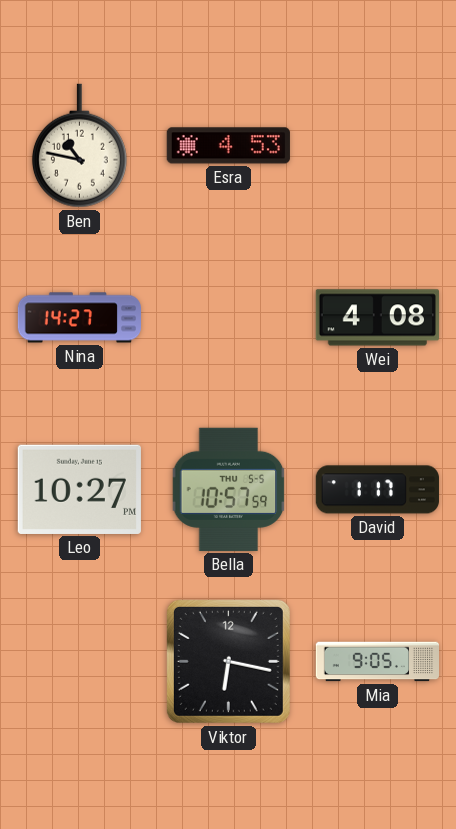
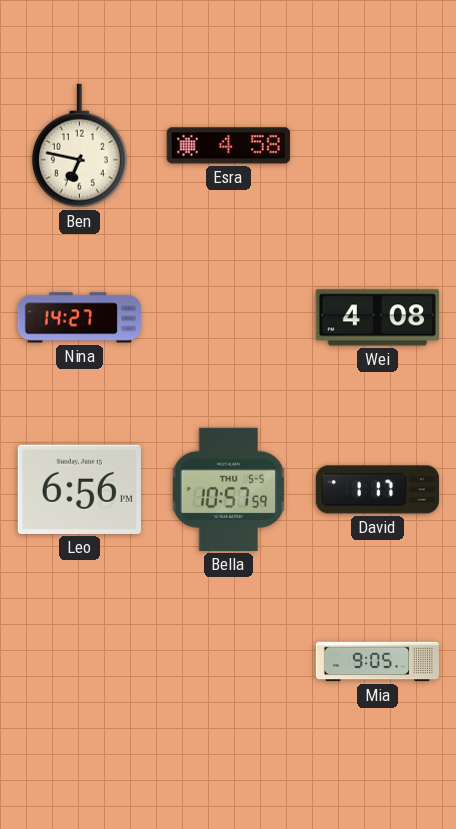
Ben: 10:47 -> 6:47 (79, 146)
Esra: 4:53 -> 4:58 (228, 146)
Leo: 10:27 -> 6:56 (79, 489)
Viktor: 6:17 -> none (228, 661)
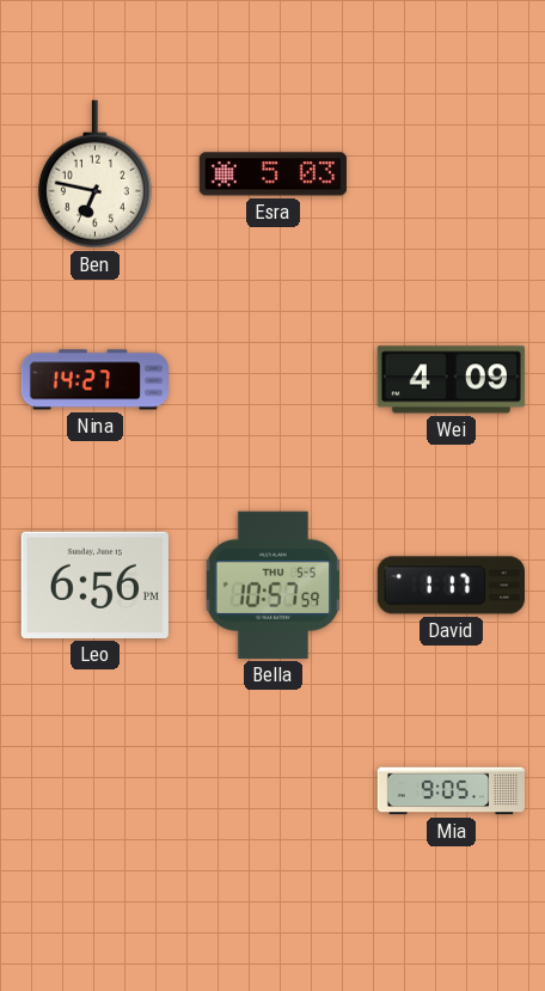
Esra: 4:58 -> 5:03 (272, 175)
Wei: 4:08 -> 4:09 (451, 380)
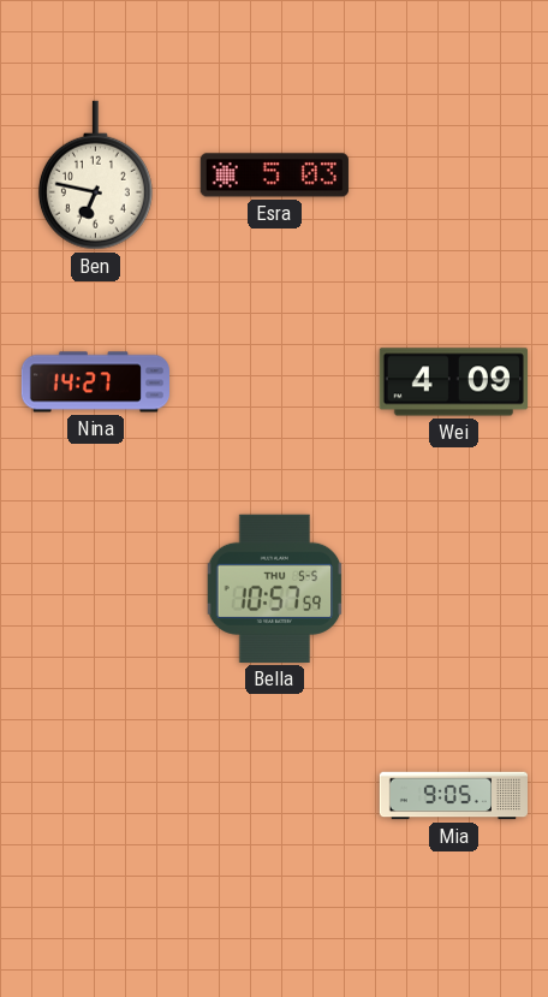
Leo: 6:56 -> none (94, 585)
David: 1:17 -> none (451, 586)
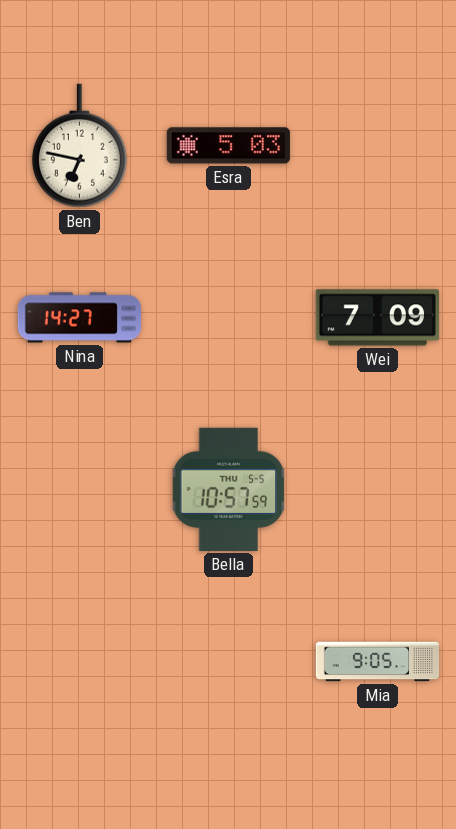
Wei: 4:09 -> 7:09 (377, 318)
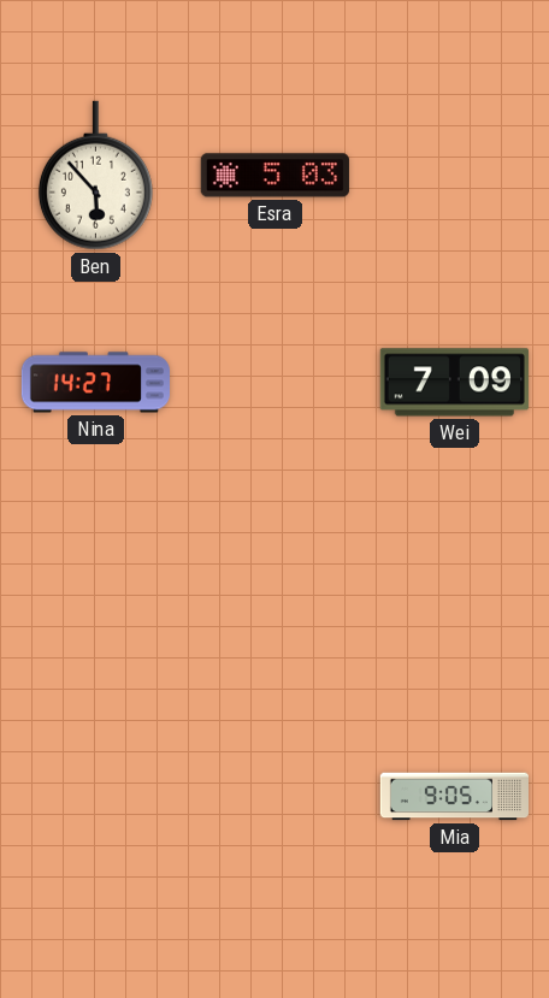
Ben: 6:47 -> 5:53 (95, 176)
Bella: 10:57 -> none (229, 489)
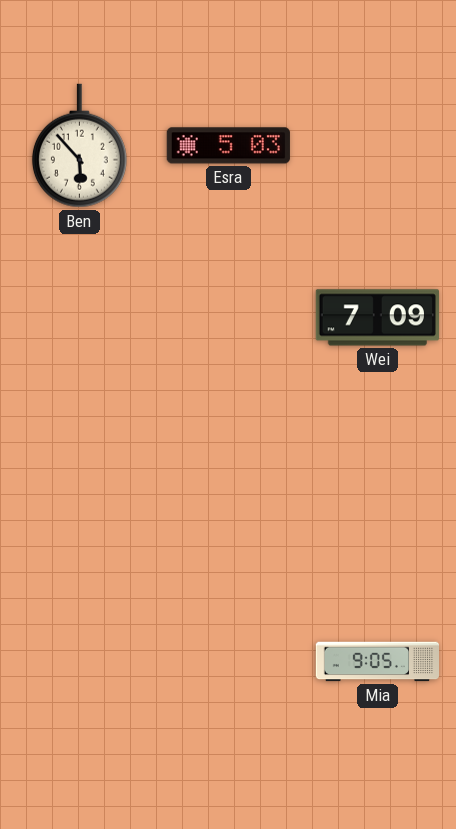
Nina: 14:27 -> none (95, 383)
